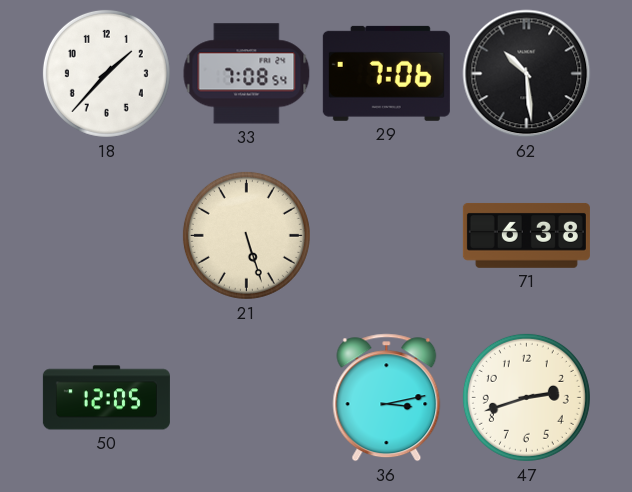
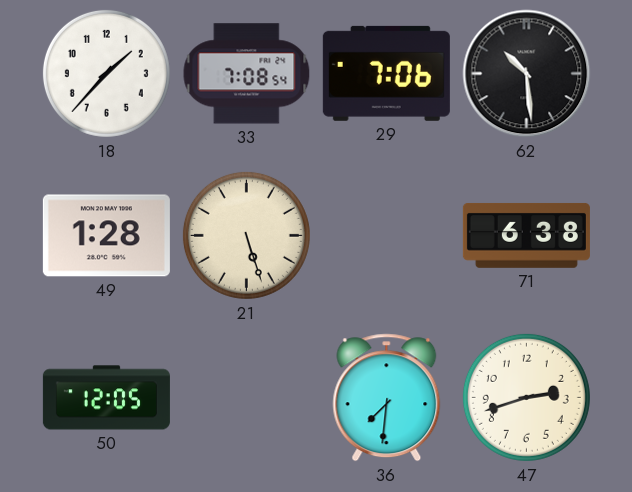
49: none -> 1:28 (106, 236)
36: 3:13 -> 7:31 (387, 398)
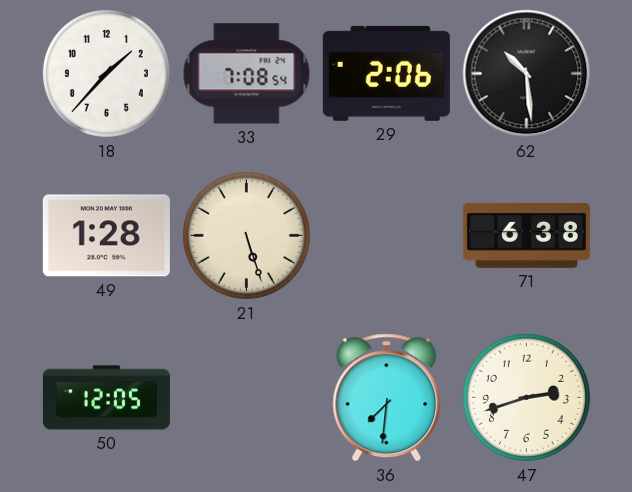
29: 7:06 -> 2:06 (386, 73)
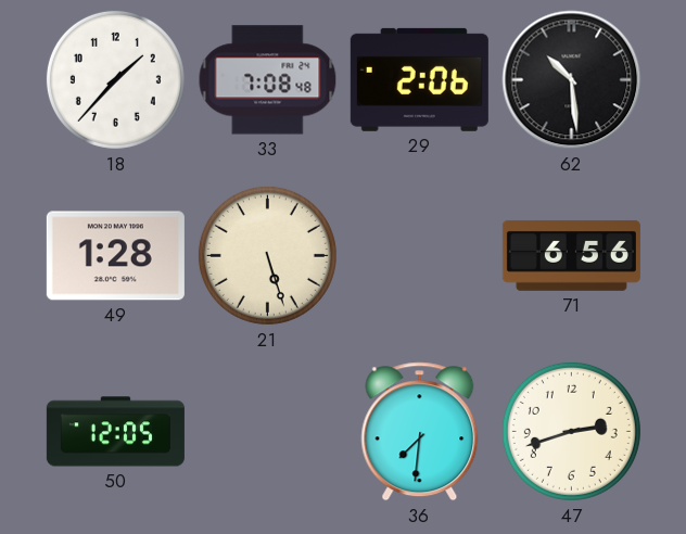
33: 7:08:54 -> 7:08:48 (268, 80)
71: 6:38 -> 6:56 (571, 255)
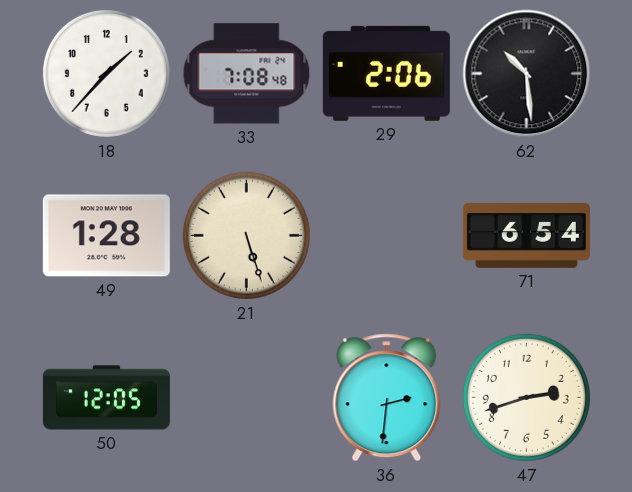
71: 6:56 -> 6:54 (526, 235)
36: 7:31 -> 2:31 (387, 398)
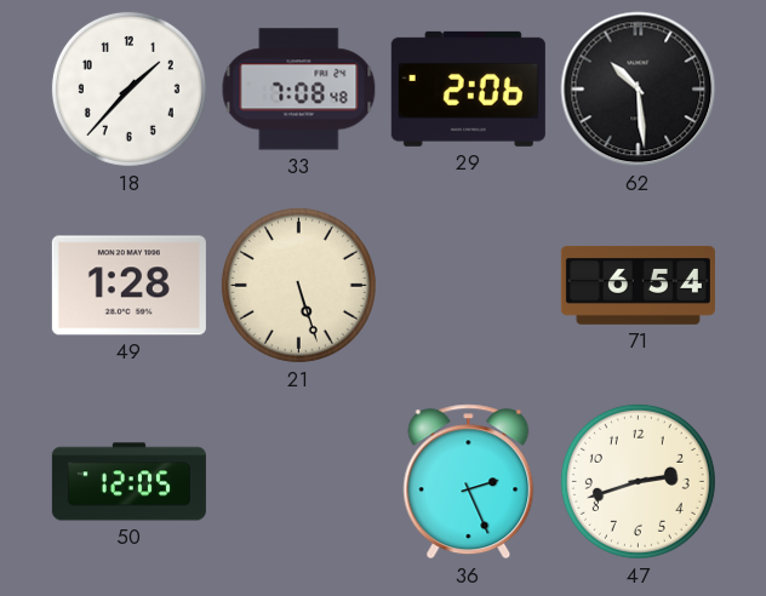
36: 2:31 -> 2:26 (469, 482)
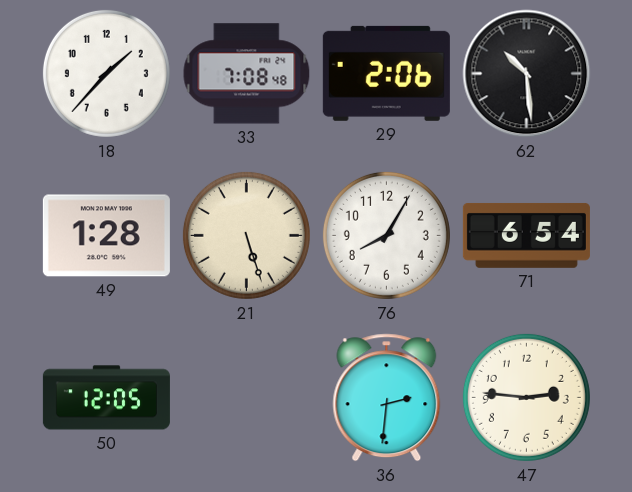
76: none -> 8:05 (386, 235)
36: 2:26 -> 2:31 (387, 398)
47: 2:42 -> 2:46 (526, 397)
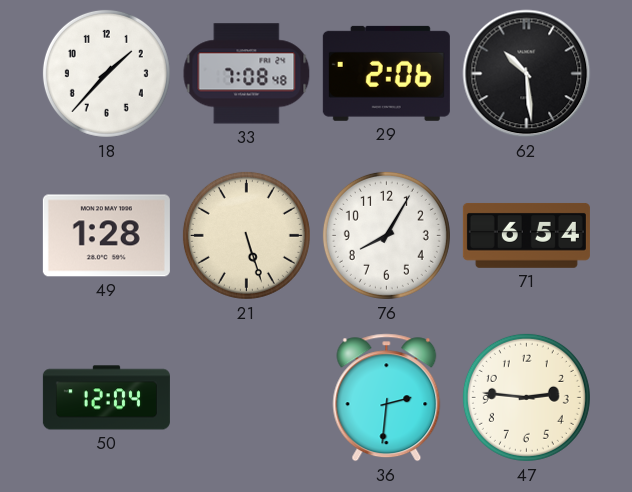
50: 12:05 -> 12:04 (106, 398)
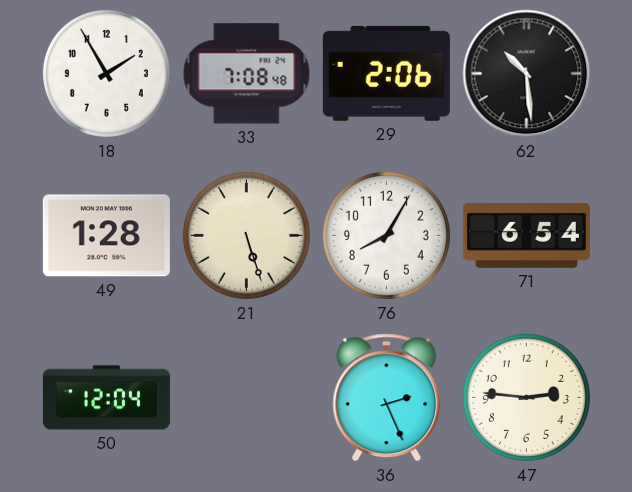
18: 1:37 -> 1:55 (106, 73)
36: 2:31 -> 2:26 (387, 398)
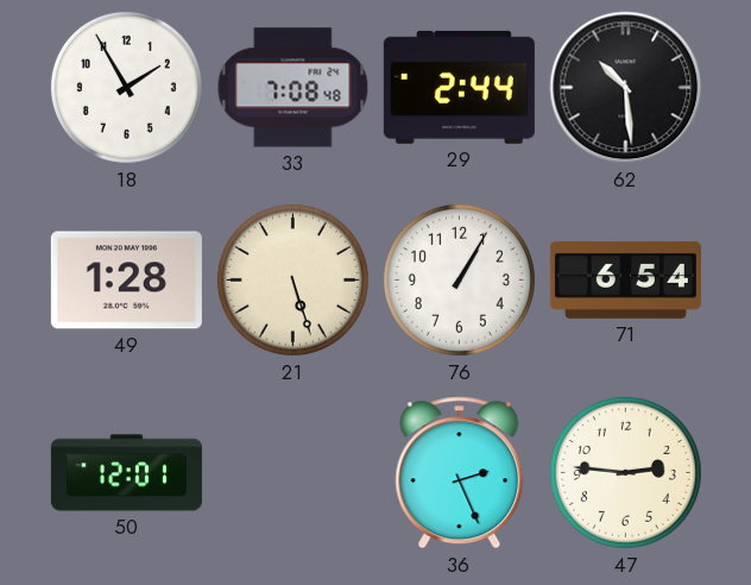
29: 2:06 -> 2:44 (459, 87)
76: 8:05 -> 1:05 (459, 279)
50: 12:04 -> 12:01 (126, 473)
